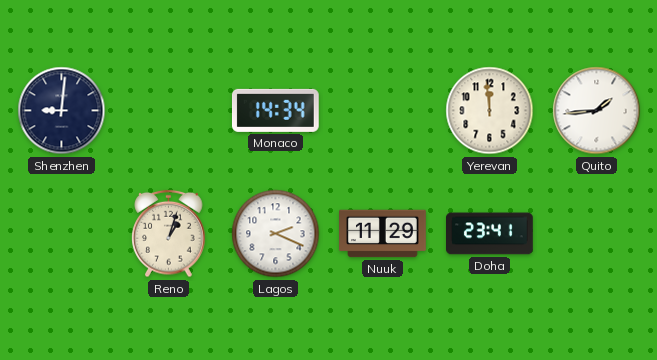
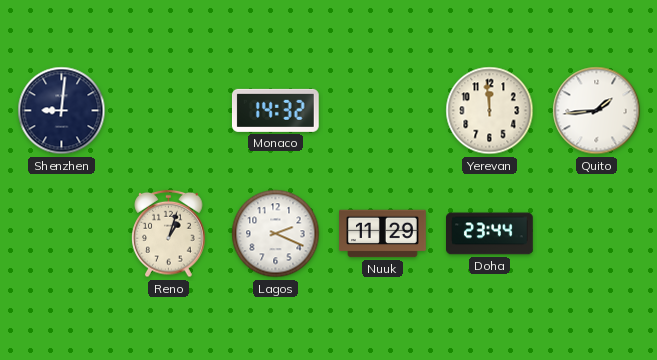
Monaco: 14:34 -> 14:32 (275, 110)
Doha: 23:41 -> 23:44 (490, 234)
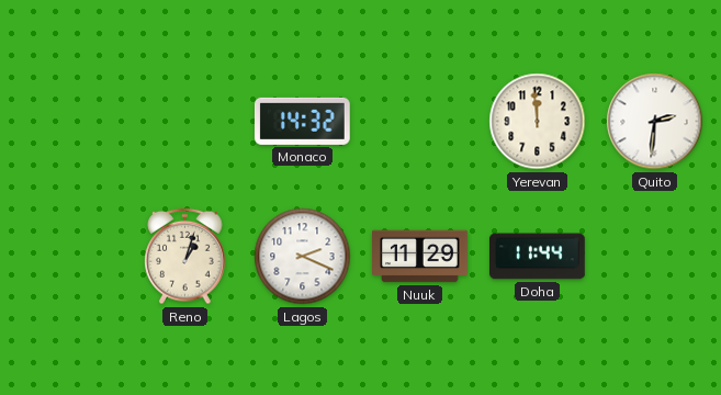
Shenzhen: 9:01 -> none (62, 111)
Quito: 1:44 -> 2:31 (655, 122)
Doha: 23:44 -> 11:44 (538, 257)
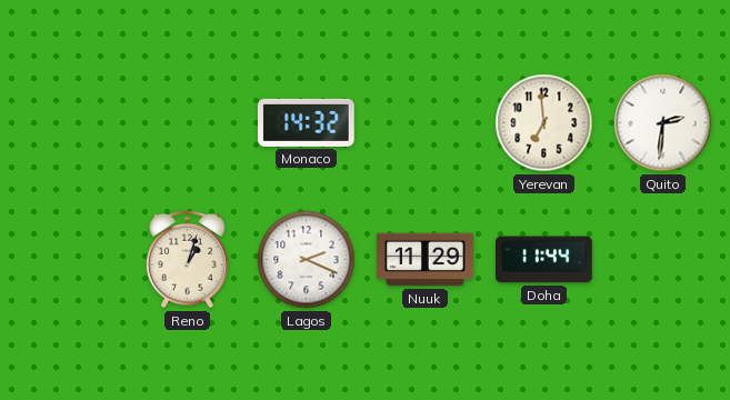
Yerevan: 11:59 -> 6:59 (544, 123)
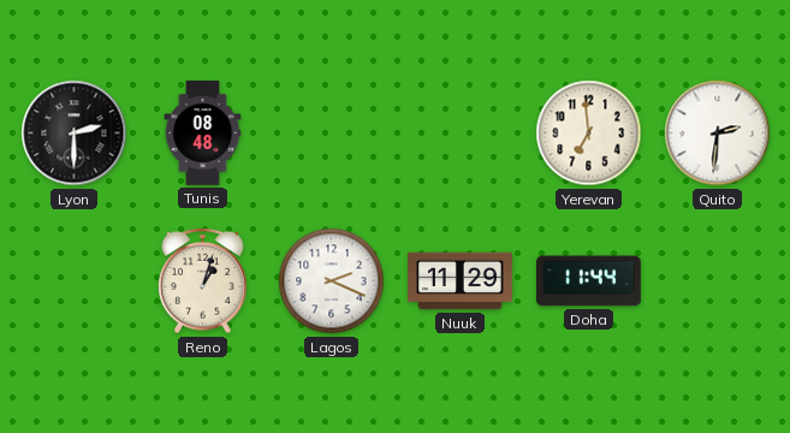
Lyon: none -> 2:30 (75, 134)
Tunis: none -> 08:48 (203, 134)
Monaco: 14:32 -> none (306, 122)
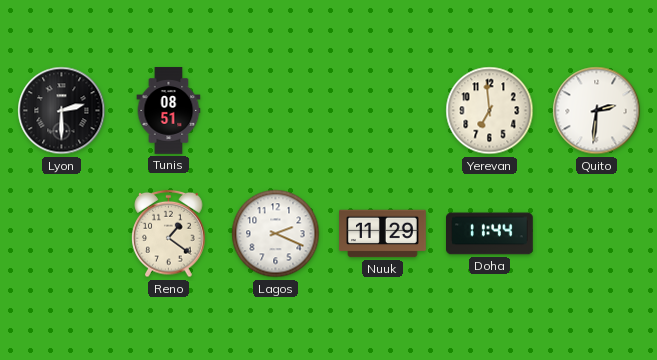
Tunis: 08:48 -> 08:51 (169, 111)
Reno: 1:03 -> 1:21 (169, 234)
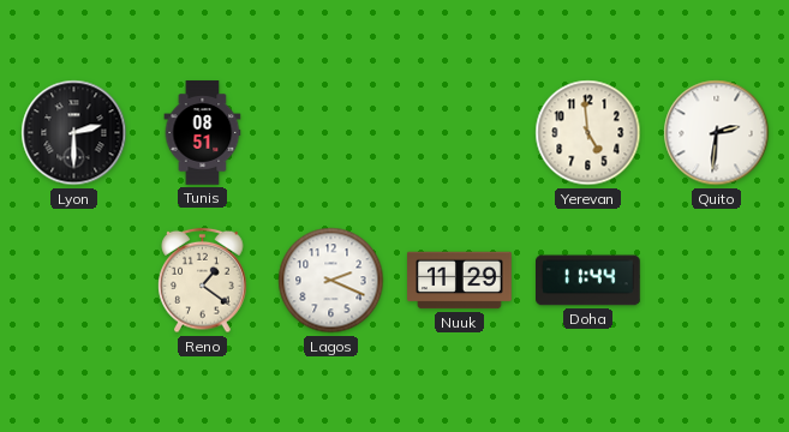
Yerevan: 6:59 -> 4:59 (588, 133)
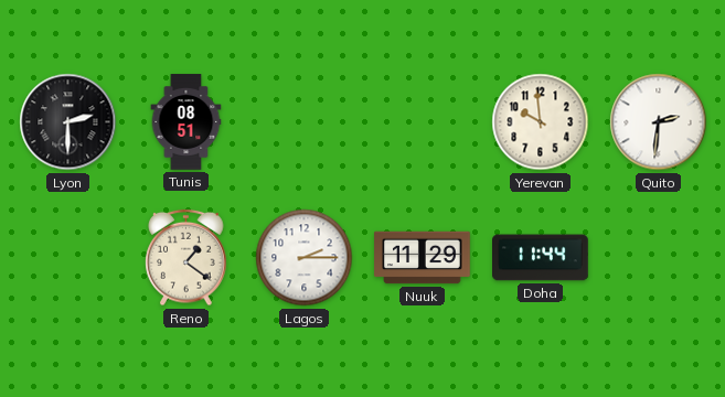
Yerevan: 4:59 -> 9:59 (541, 122)
Lagos: 2:19 -> 2:15 (305, 258)
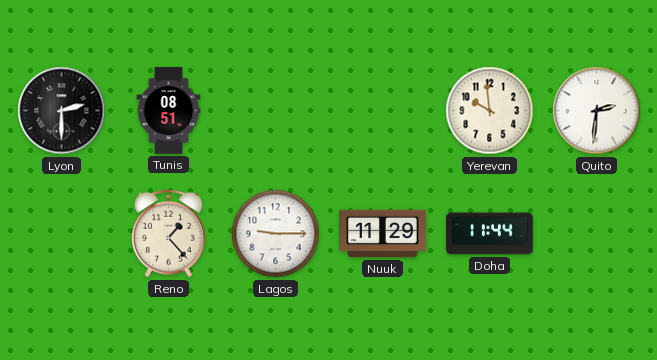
Reno: 1:21 -> 1:23 (169, 234)
Lagos: 2:15 -> 9:15 (276, 234)
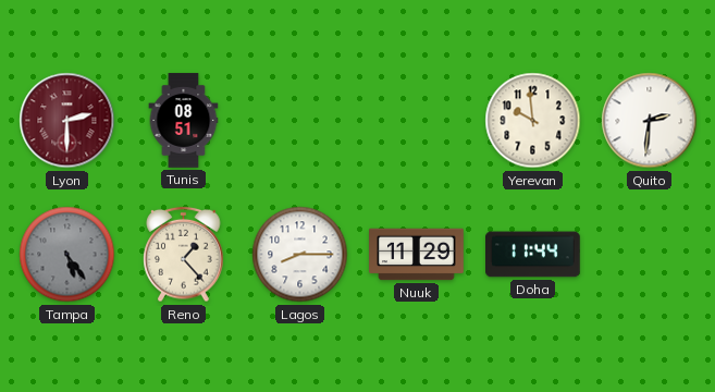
Lyon dial: black -> burgundy (67, 121)
Tampa: none -> 5:24 (67, 255)
Lagos: 9:15 -> 8:15 (300, 255)
